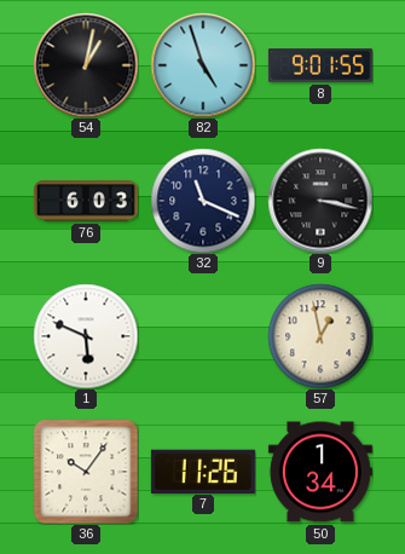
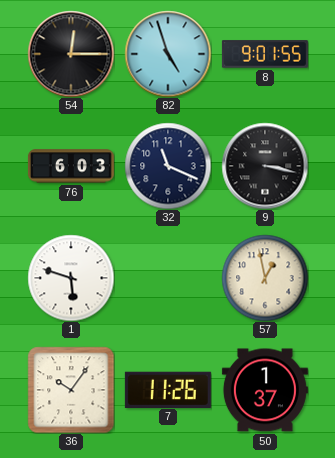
54: 1:02 -> 12:15 (71, 54)
1: 5:49 -> 5:48 (71, 278)
50: 1:34 -> 1:37 (265, 390)
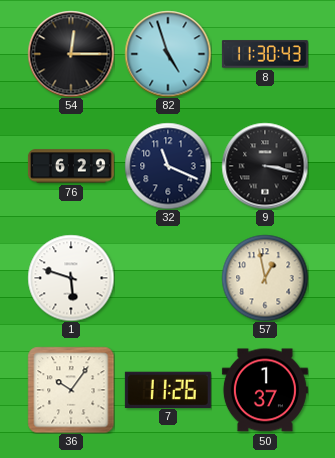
8: 9:01 -> 11:30 (265, 54)
76: 6:03 -> 6:29 (71, 166)
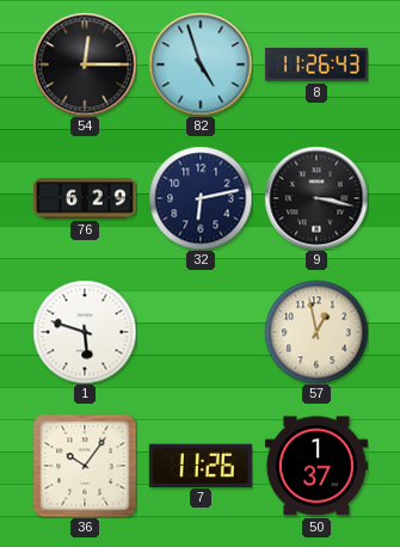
8: 11:30 -> 11:26 (316, 64)
32: 11:19 -> 6:13 (201, 198)
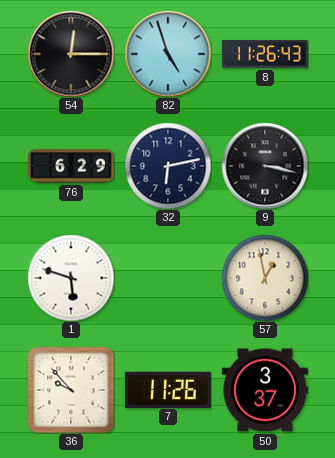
36: 10:06 -> 9:53 (71, 390)
50: 1:37 -> 3:37 (265, 390)
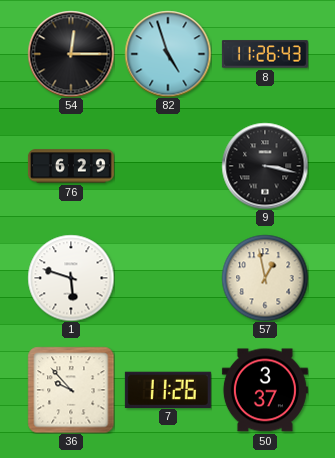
32: 6:13 -> none (168, 166)
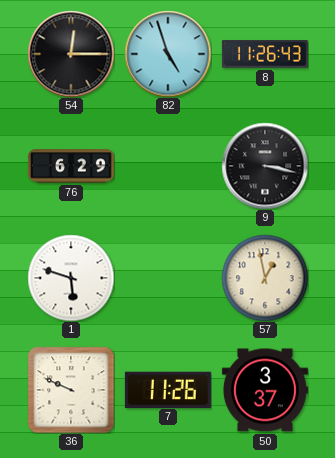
36: 9:53 -> 9:49 (71, 390)
